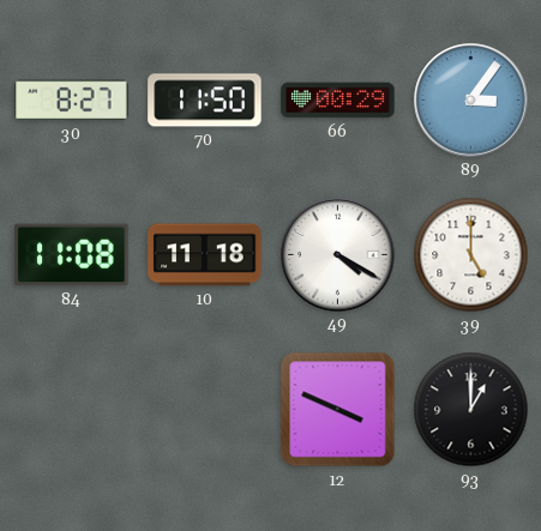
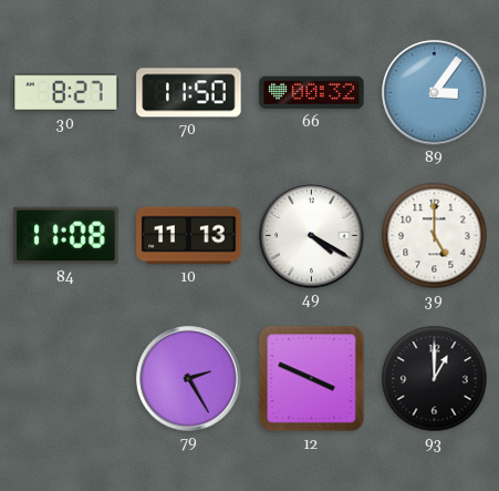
66: 00:29 -> 00:32 (312, 93)
10: 11:18 -> 11:13 (189, 236)
79: none -> 2:25 (189, 379)
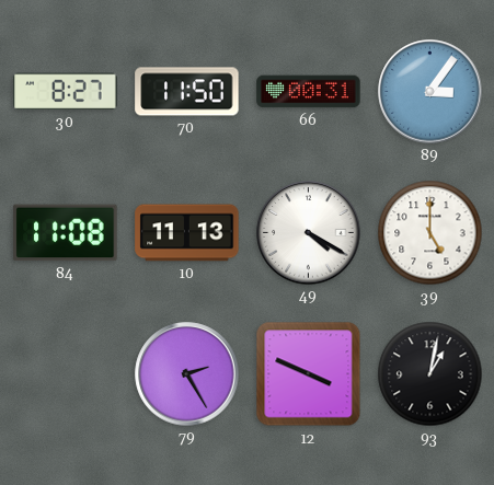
66: 00:32 -> 00:31 (309, 92)
93: 1:00 -> 1:02 (430, 374)
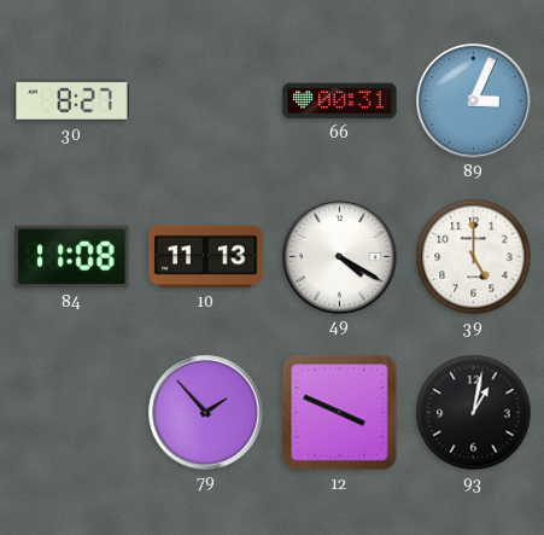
70: 11:50 -> none (187, 92)
89: 3:06 -> 3:04 (474, 101)
79: 2:25 -> 1:53 (206, 413)
